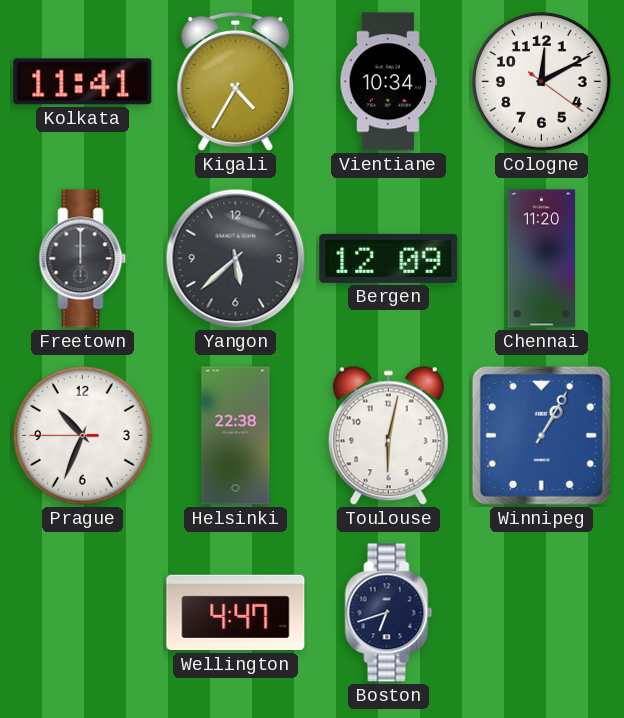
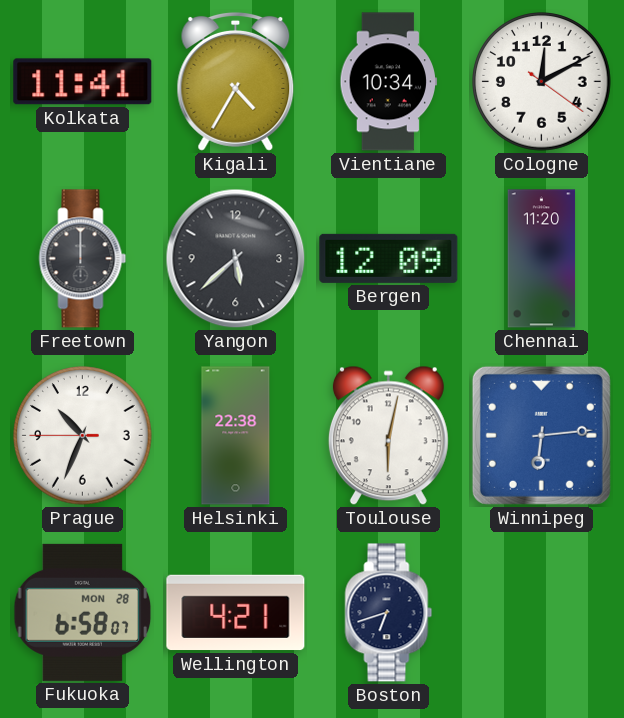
Winnipeg: 1:05 -> 6:14 (541, 435)
Fukuoka: none -> 6:58 (83, 612)
Wellington: 4:47 -> 4:21 (236, 613)
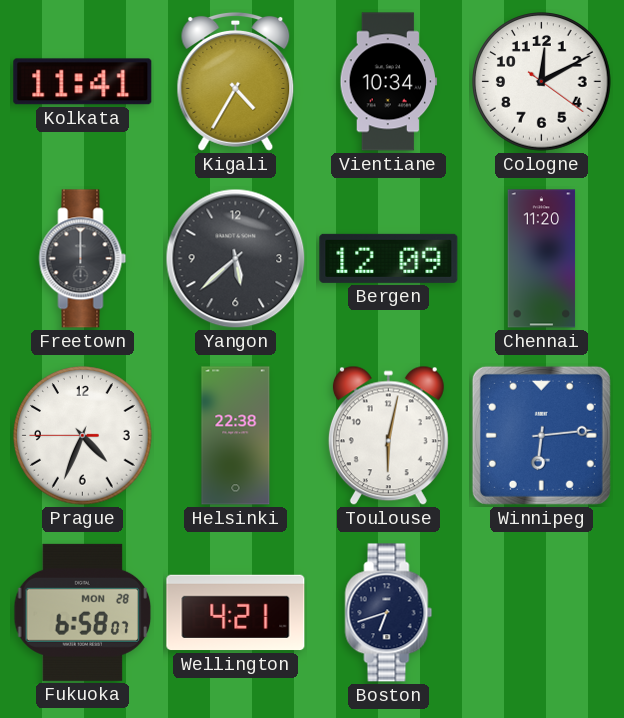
Prague: 10:33 -> 4:33 (83, 436)
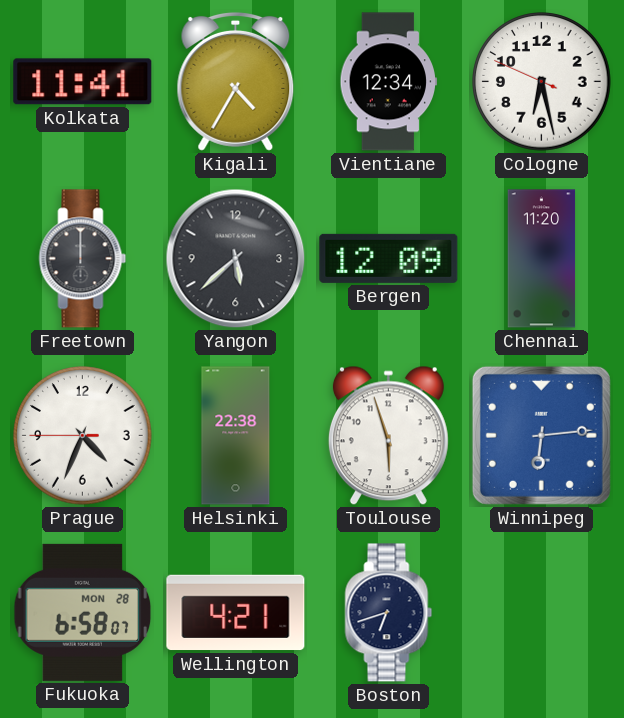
Vientiane: 10:34 -> 12:34 (389, 82)
Cologne: 12:10 -> 6:27 (542, 82)
Toulouse: 6:02 -> 5:57 (388, 436)
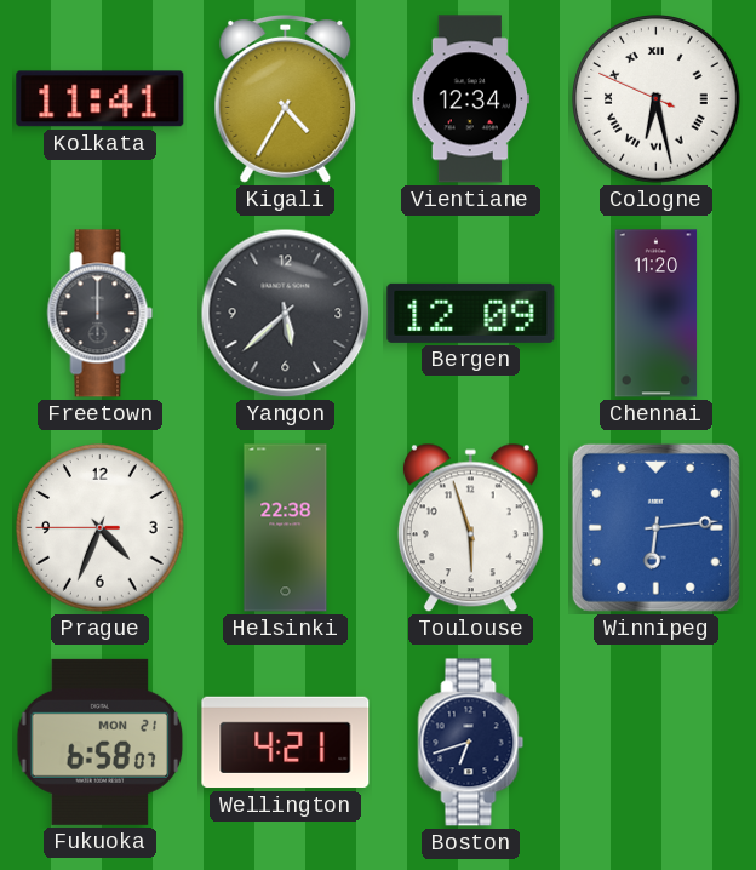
Cologne numerals: Arabic -> Roman (657, 99)
Fukuoka date: MON 28 -> MON 21 (101, 742)
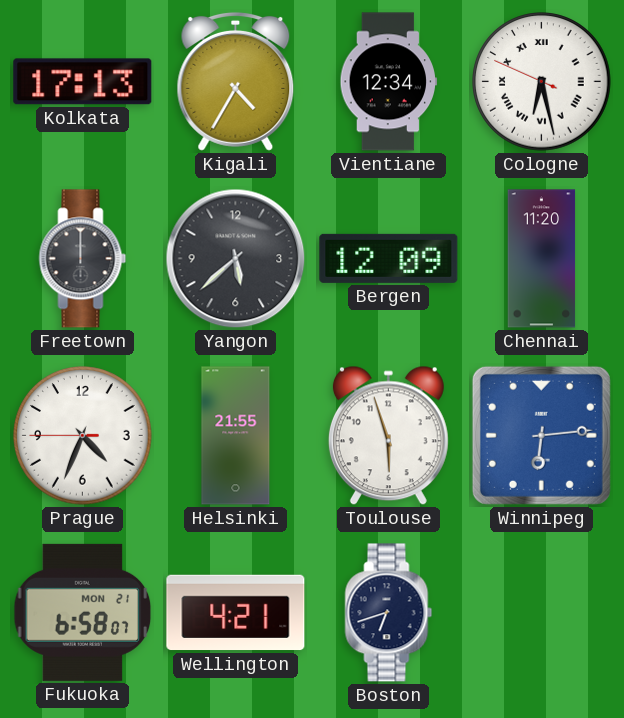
Kolkata: 11:41 -> 17:13 (83, 82)
Helsinki: 22:38 -> 21:55 (236, 436)
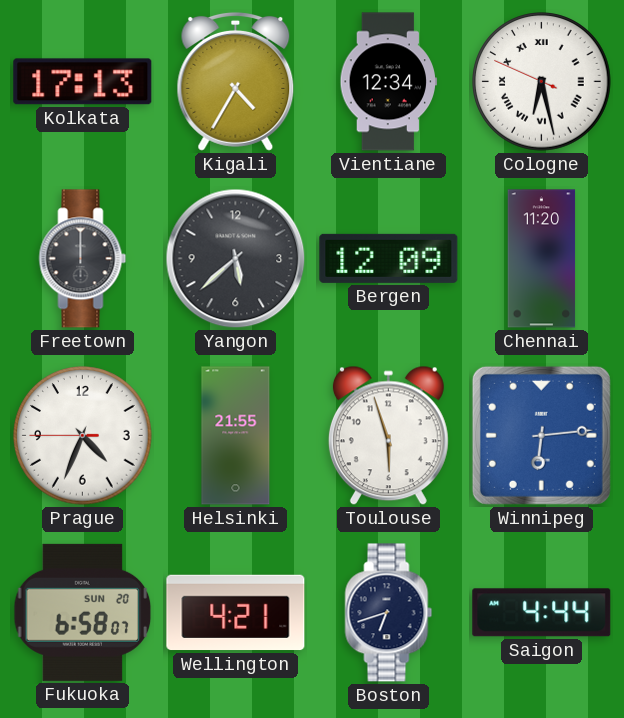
Fukuoka date: MON 21 -> SUN 20 (83, 612)
Saigon: none -> 4:44 (542, 613)
